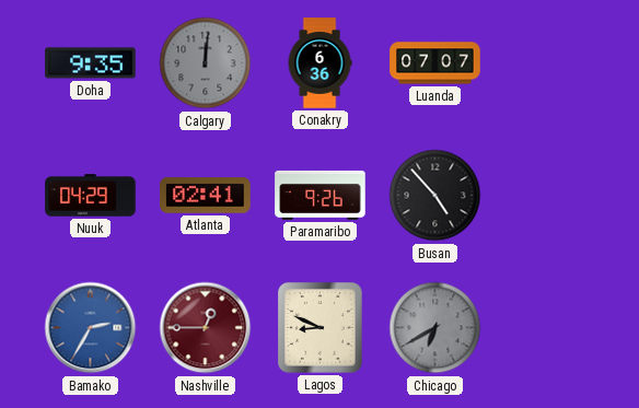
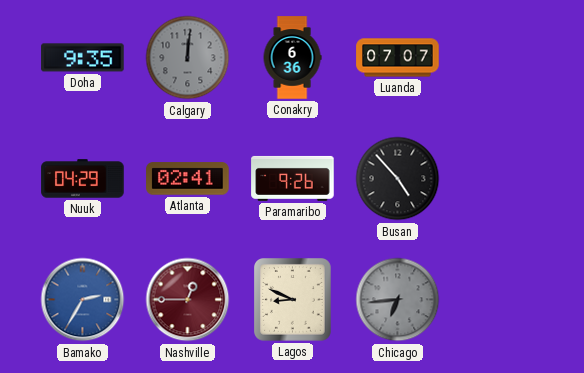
Chicago: 6:40 -> 6:44 (398, 300)
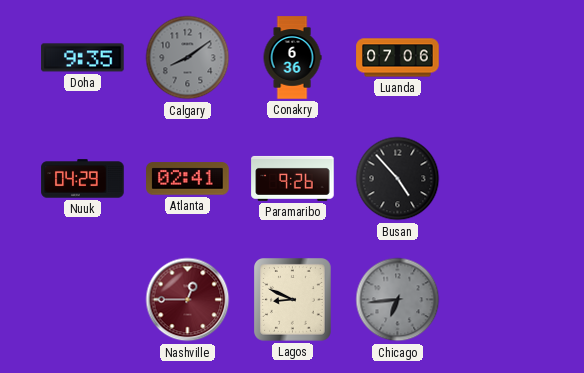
Calgary: 12:01 -> 8:09 (188, 58)
Luanda: 07:07 -> 07:06 (398, 58)
Bamako: 2:35 -> none (83, 300)
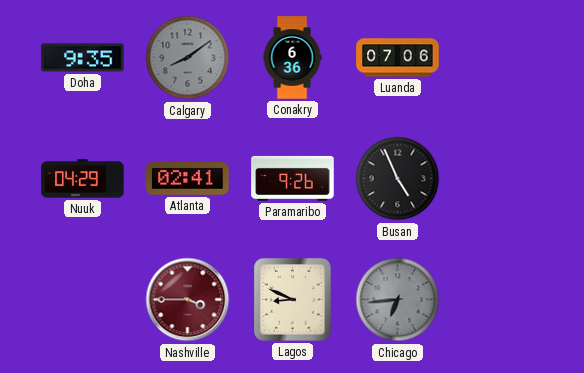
Busan: 4:53 -> 4:56 (398, 179)
Nashville: 12:45 -> 3:45 (188, 300)
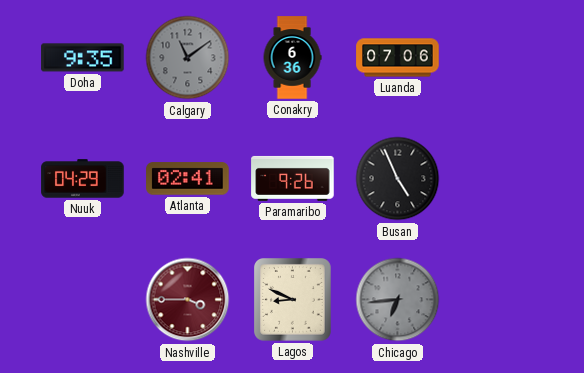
Calgary: 8:09 -> 11:09 (188, 58)
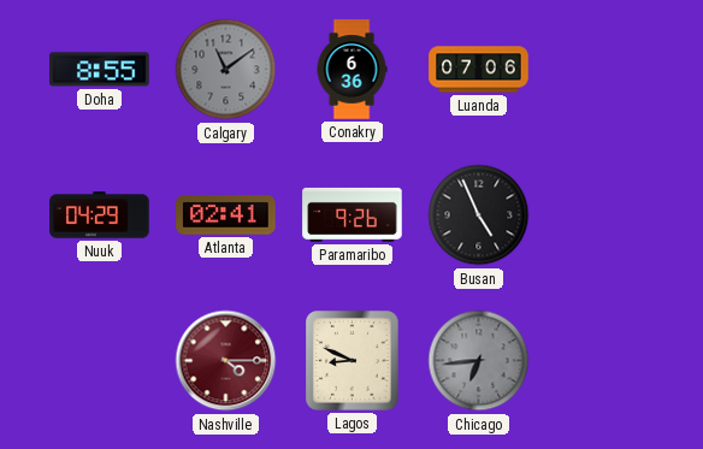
Doha: 9:35 -> 8:55 (100, 70)
Nashville: 3:45 -> 4:15 (226, 361)
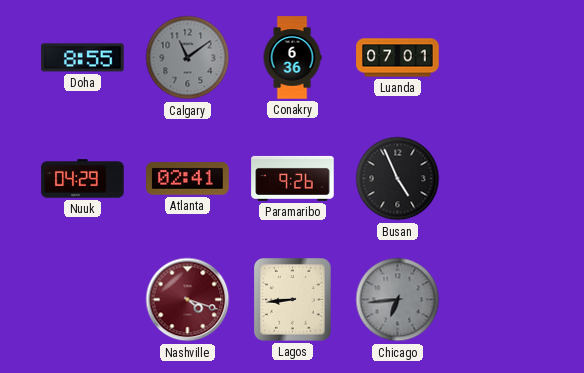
Luanda: 07:06 -> 07:01 (398, 58)
Nashville: 4:15 -> 4:18 (188, 300)
Lagos: 8:49 -> 8:44 (293, 300)
